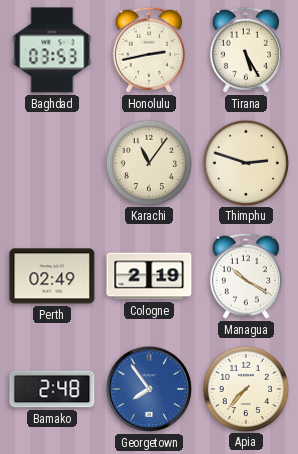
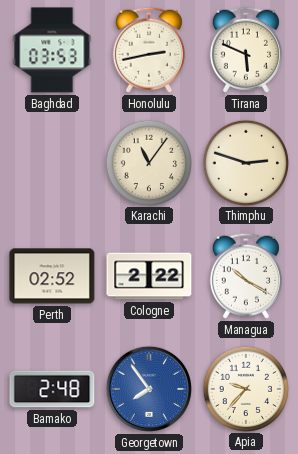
Tirana: 5:25 -> 5:49 (246, 50)
Perth: 02:49 -> 02:52 (52, 276)
Cologne: 2:19 -> 2:22 (149, 276)
Apia: 7:37 -> 9:37 (245, 388)
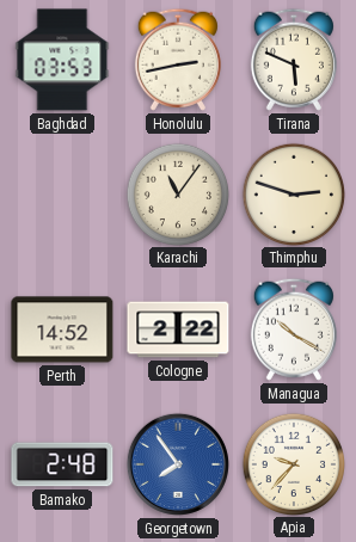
Perth: 02:52 -> 14:52 (62, 329)
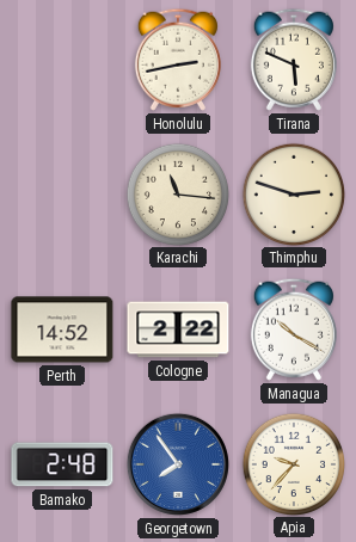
Baghdad: 03:53 -> none (62, 60)
Karachi: 11:06 -> 11:16 (177, 193)
